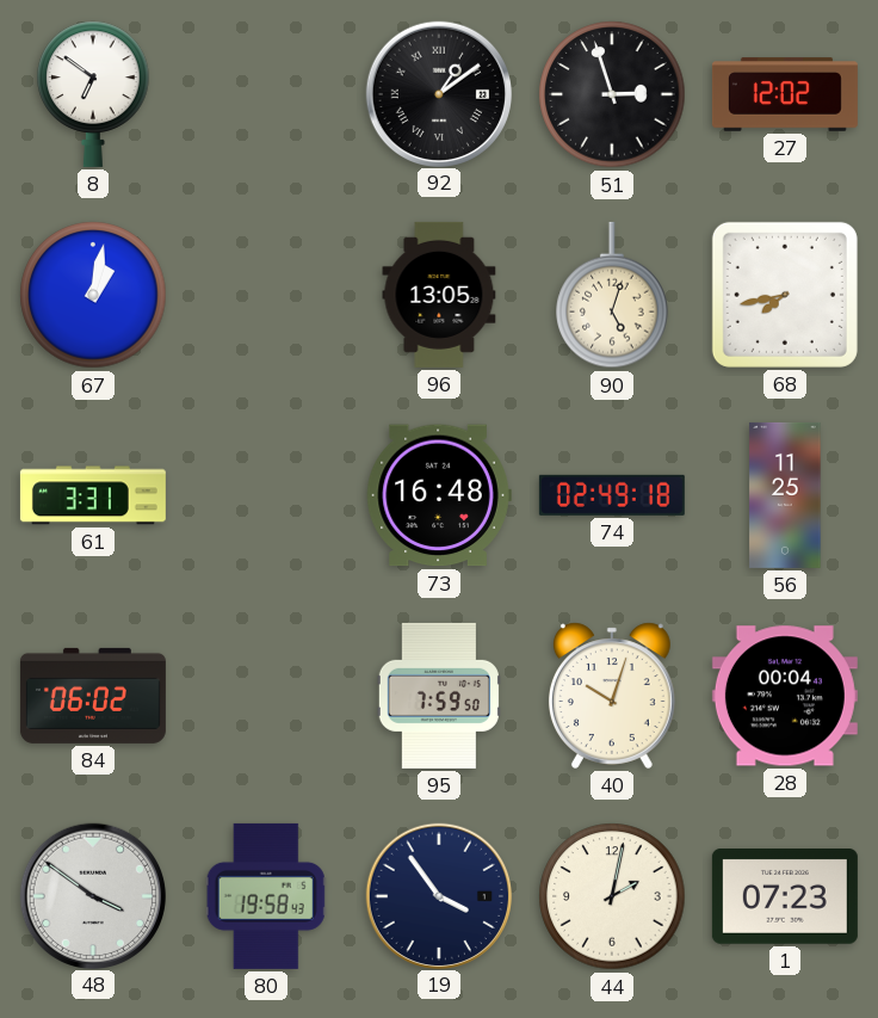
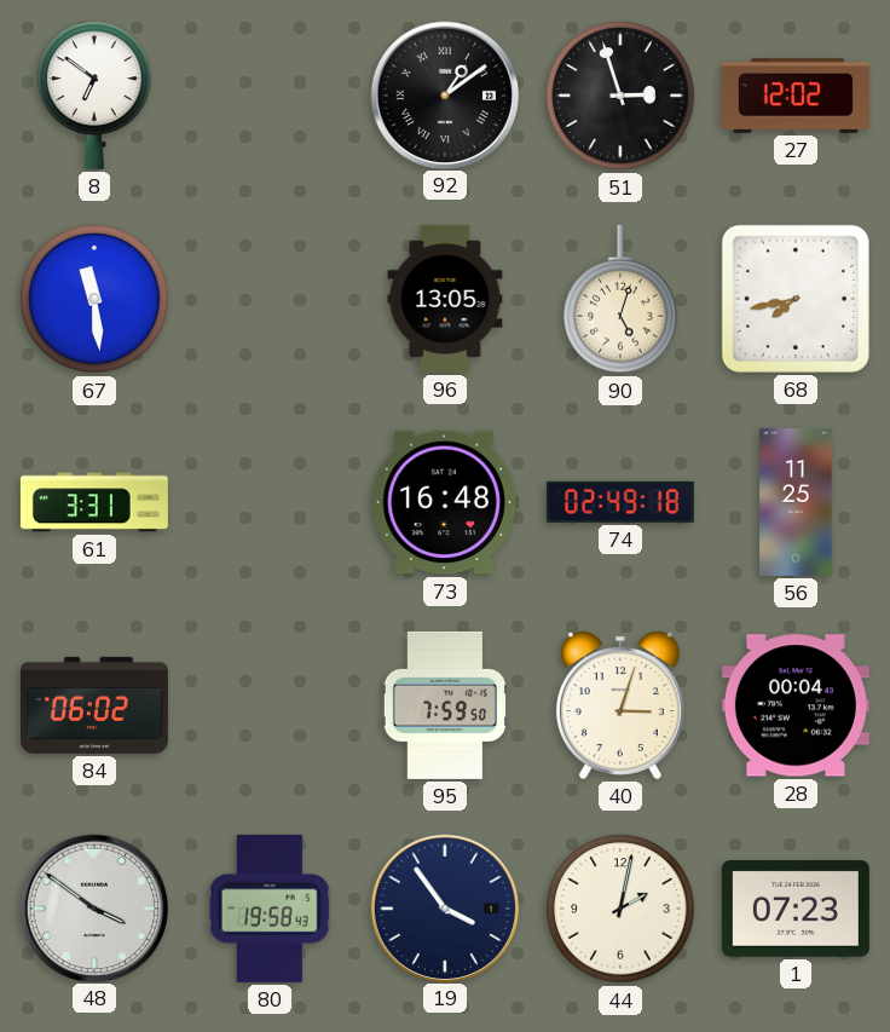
67: 1:02 -> 11:29 (94, 299)
40: 10:03 -> 3:03 (620, 705)
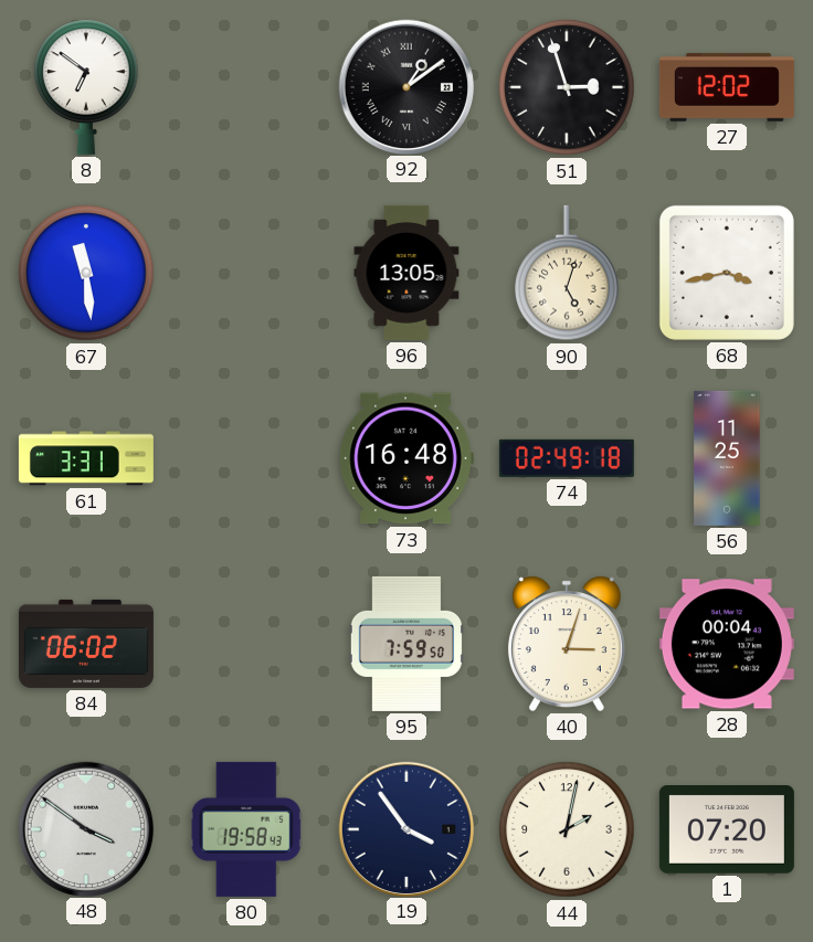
68: 7:43 -> 3:43 (727, 273)
1: 07:23 -> 07:20 (727, 830)
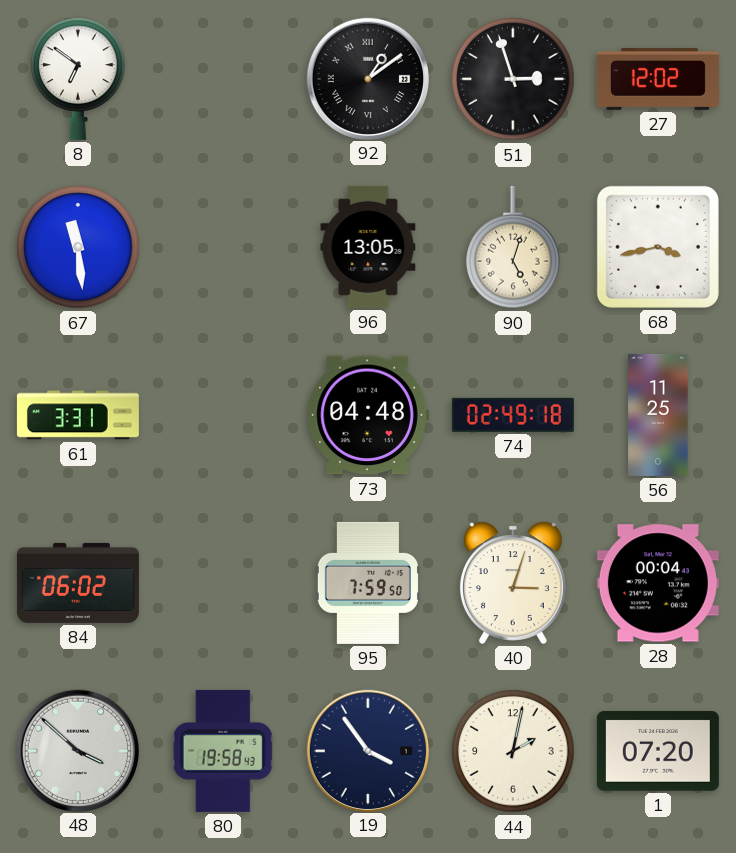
73: 16:48 -> 04:48 (368, 415)
48: 3:51 -> 3:52 (77, 750)
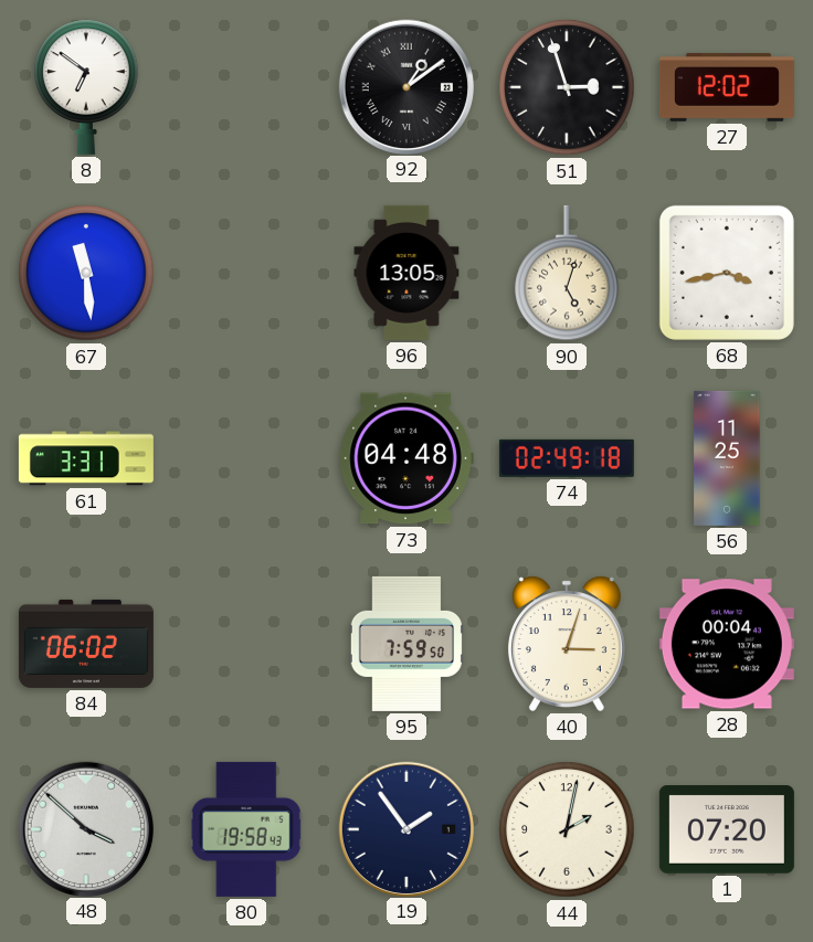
19: 3:54 -> 1:54 (405, 828)
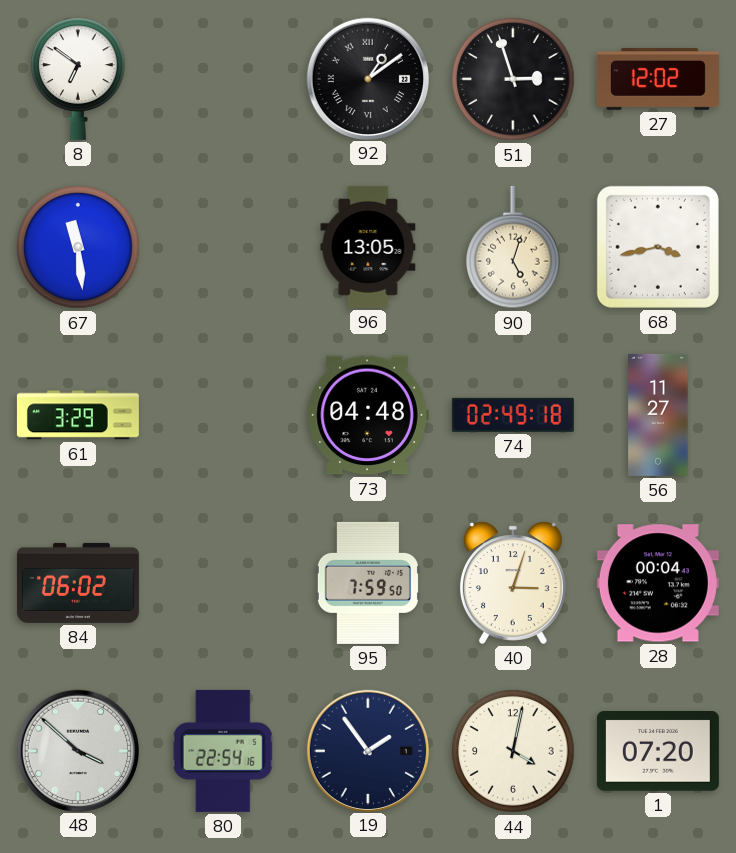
61: 3:31 -> 3:29 (78, 415)
56: 11:25 -> 11:27 (658, 415)
80: 19:58 -> 22:54 (223, 751)
44: 2:02 -> 4:02 (513, 751)
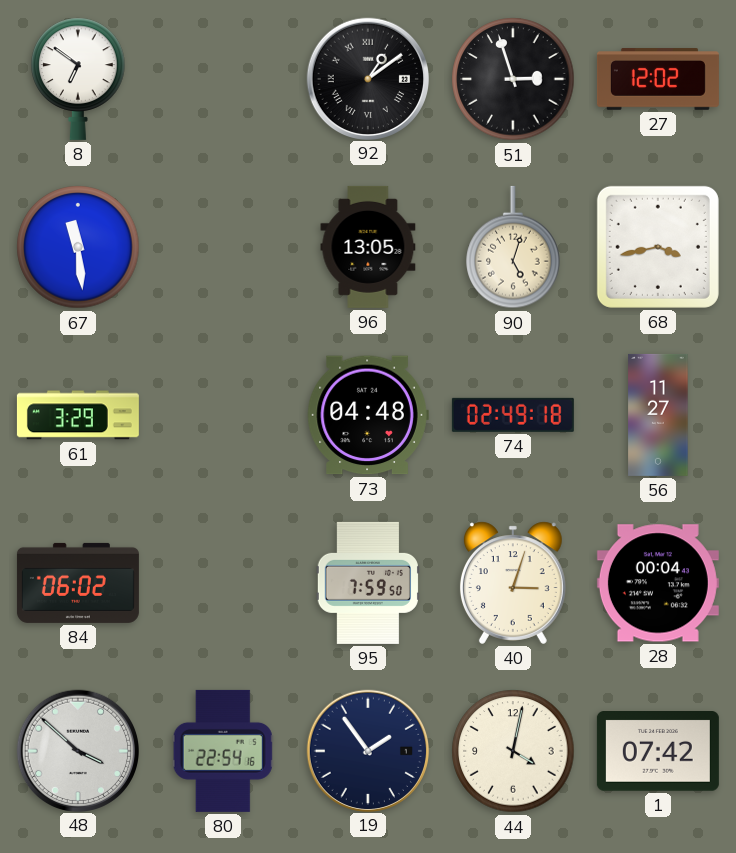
1: 07:20 -> 07:42 (658, 752)
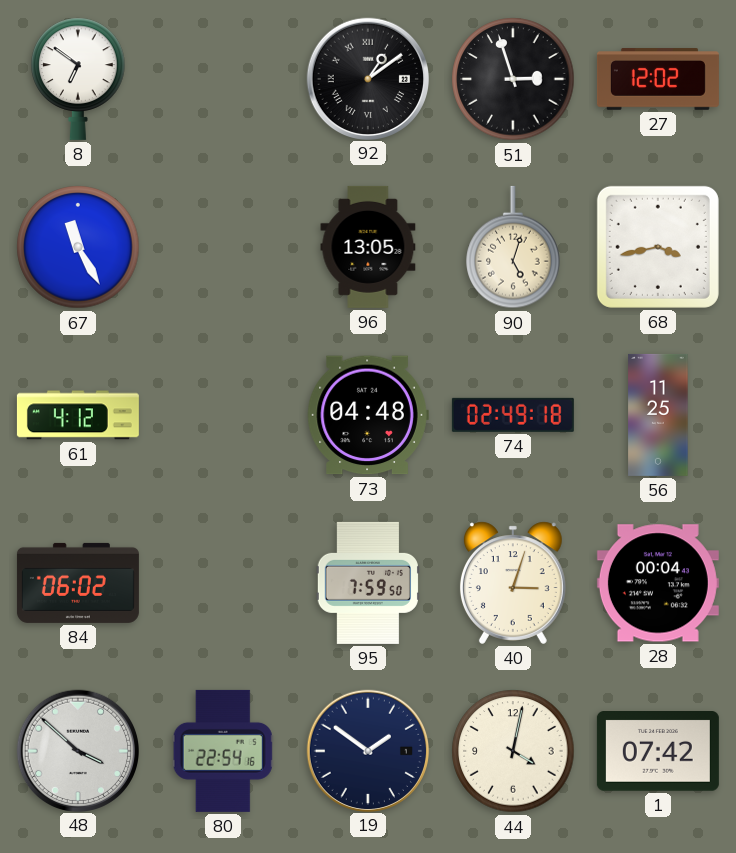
67: 11:29 -> 11:25 (78, 247)
61: 3:29 -> 4:12 (78, 415)
56: 11:27 -> 11:25 (658, 415)
19: 1:54 -> 1:51 (367, 750)
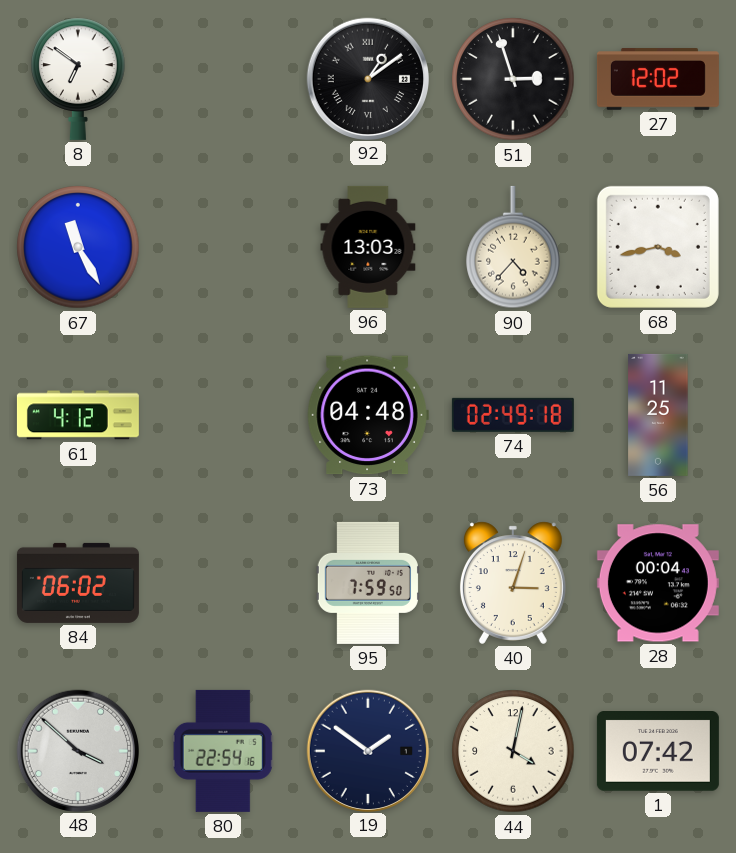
96: 13:05 -> 13:03 (368, 247)
90: 5:03 -> 4:37 (513, 247)
